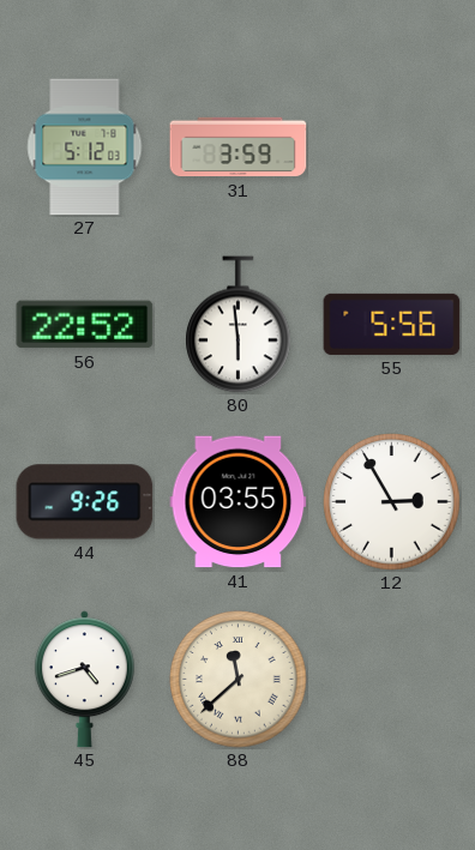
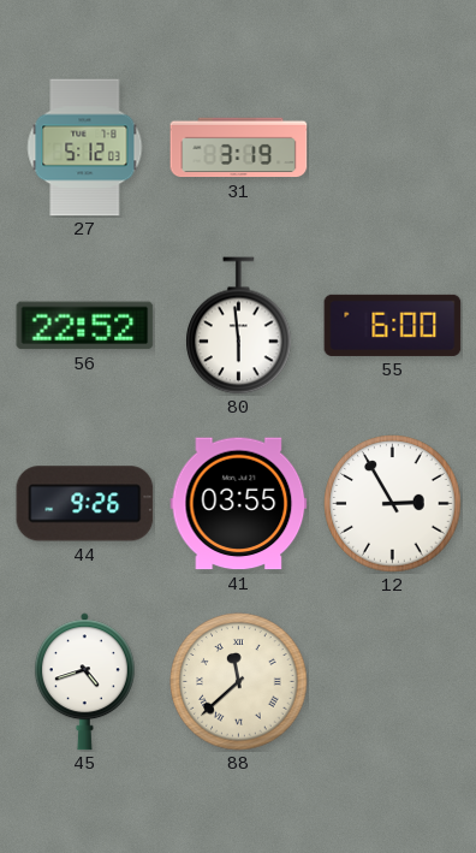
31: 3:59 -> 3:19 (239, 148)
55: 5:56 -> 6:00 (393, 325)
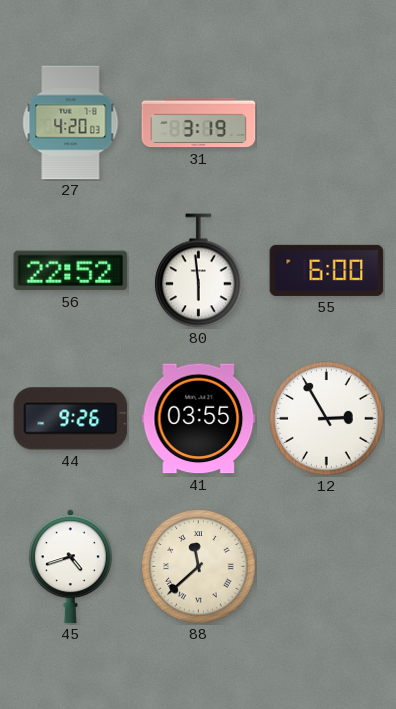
27: 5:12 -> 4:20 (71, 123)
